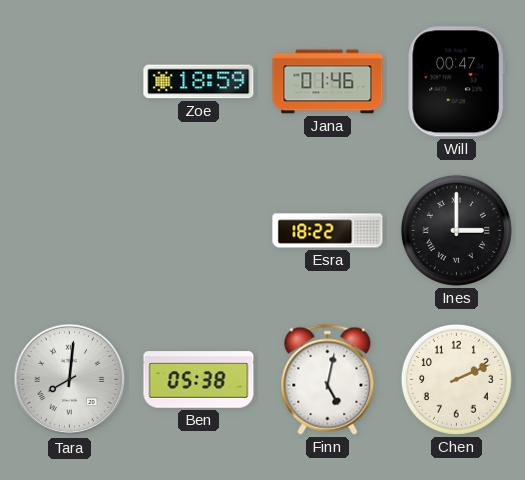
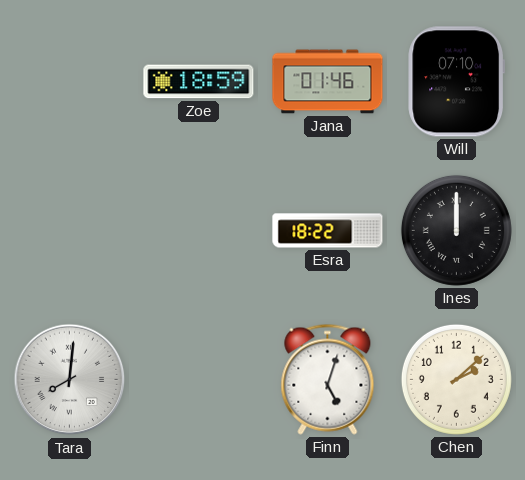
Will: 00:47 -> 07:10 (456, 82)
Ines: 3:00 -> 12:00 (456, 230)
Ben: 05:38 -> none (199, 380)
Finn: 5:02 -> 5:03 (328, 379)
Chen: 2:11 -> 2:08 (456, 379)
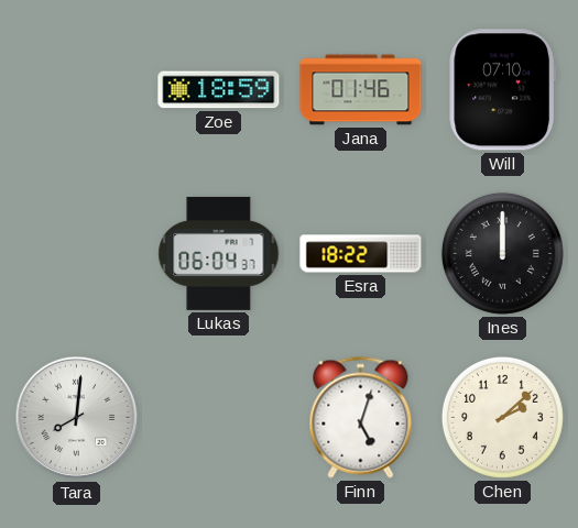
Lukas: none -> 06:04 (219, 253)
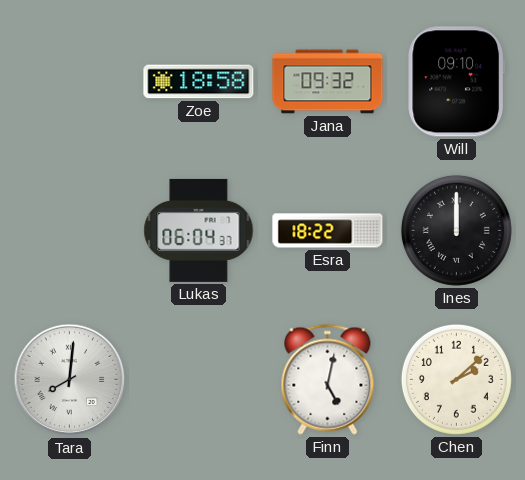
Zoe: 18:59 -> 18:58 (199, 82)
Jana: 01:46 -> 09:32 (328, 82)
Will: 07:10 -> 09:10 (456, 82)
Finn: 5:03 -> 5:02 (328, 379)
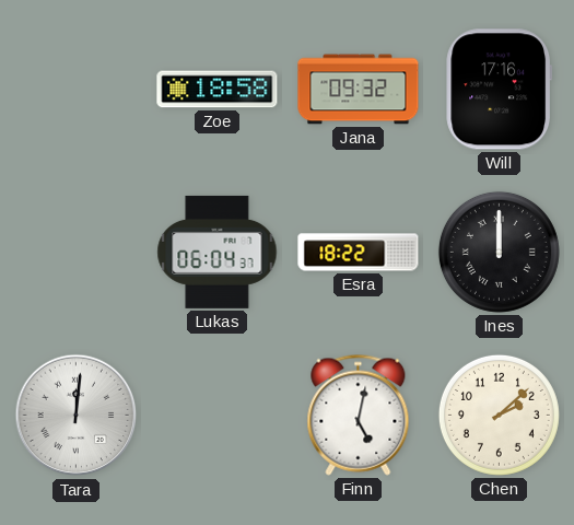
Will: 09:10 -> 17:16 (499, 90)
Tara: 8:01 -> 12:01 (77, 416)
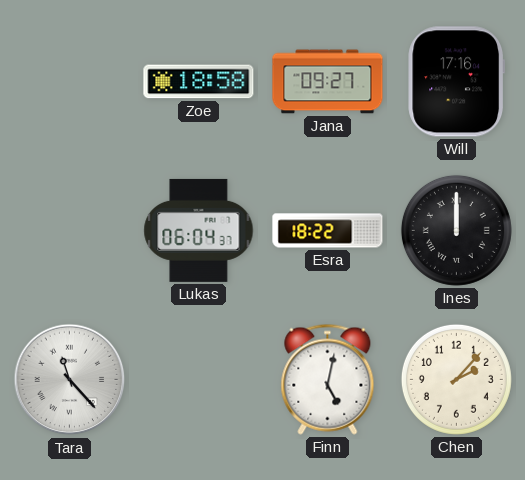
Jana: 09:32 -> 09:27 (328, 82)
Tara: 12:01 -> 11:23 (70, 380)
Chen: 2:08 -> 2:07 (456, 379)
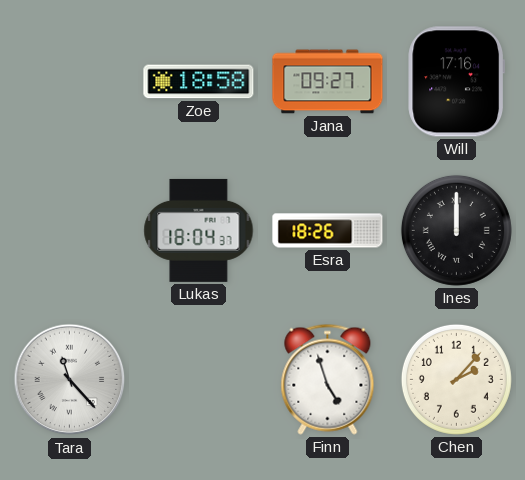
Lukas: 06:04 -> 18:04 (199, 230)
Esra: 18:22 -> 18:26 (328, 231)
Finn: 5:02 -> 4:57 (328, 379)
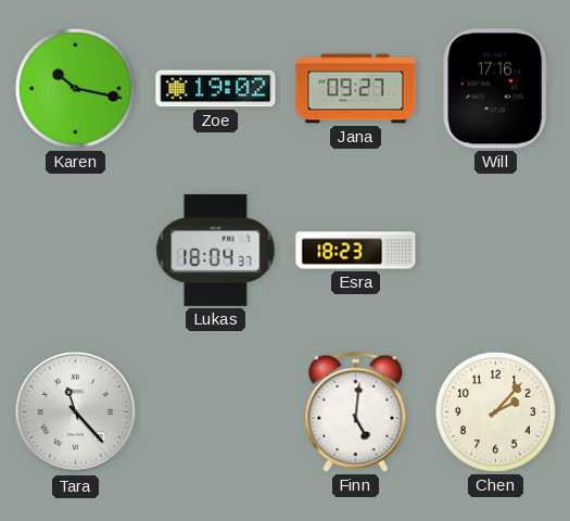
Karen: none -> 10:17 (75, 88)
Zoe: 18:58 -> 19:02 (216, 89)
Esra: 18:26 -> 18:23 (356, 251)
Ines: 12:00 -> none (456, 230)
Finn: 4:57 -> 5:01 (356, 411)
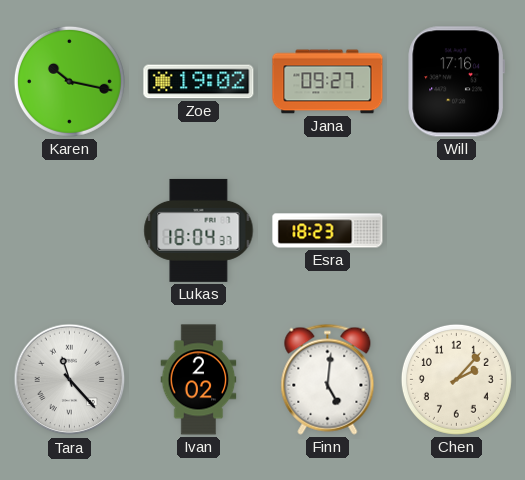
Ivan: none -> 2:02 (199, 380)
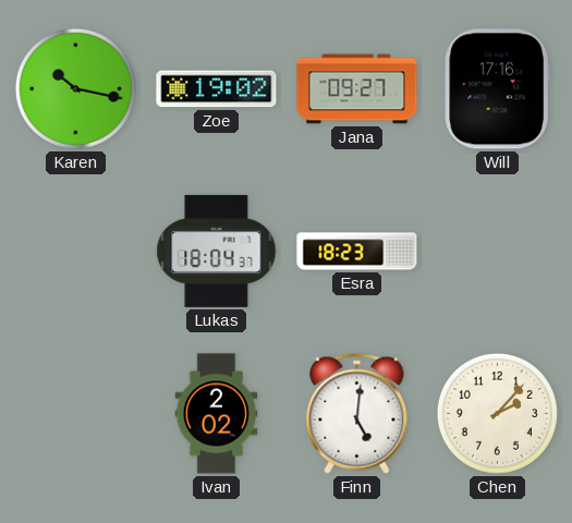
Tara: 11:23 -> none (70, 380)
